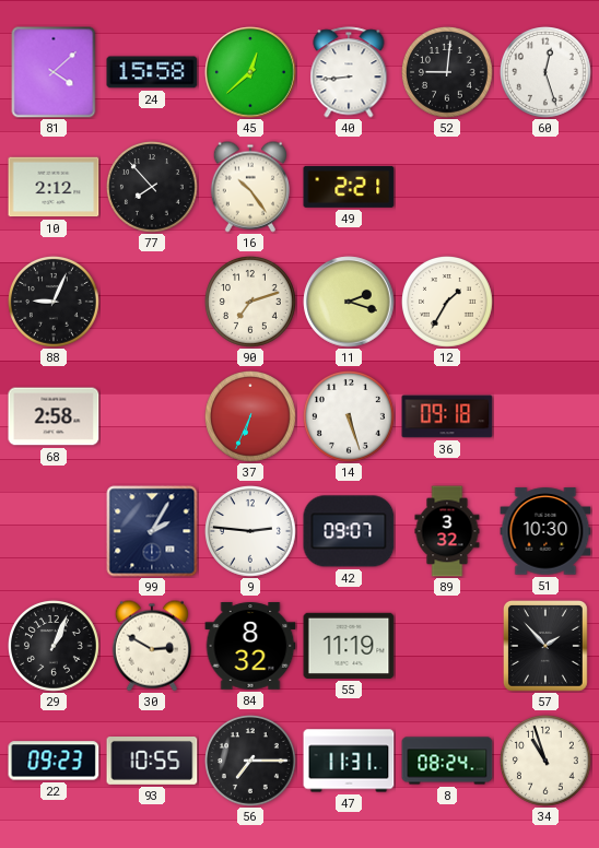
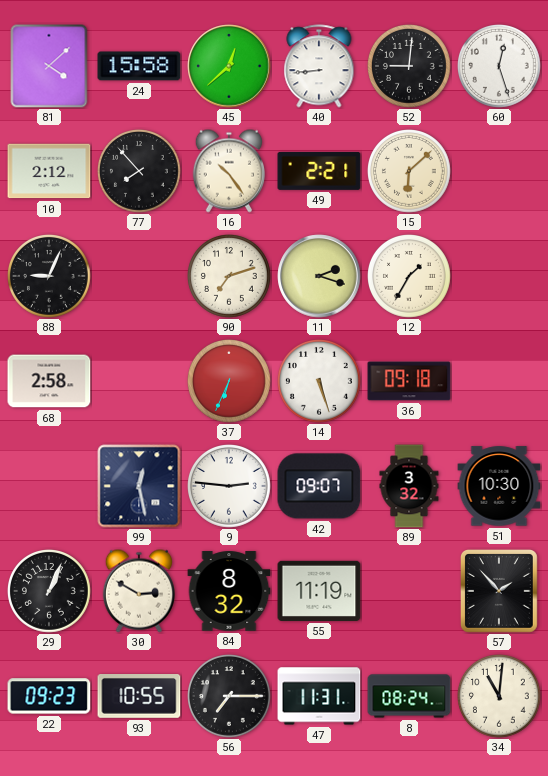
15: none -> 6:08 (410, 172)
99: 2:05 -> 12:28 (139, 486)
34: 10:57 -> 11:01 (500, 697)
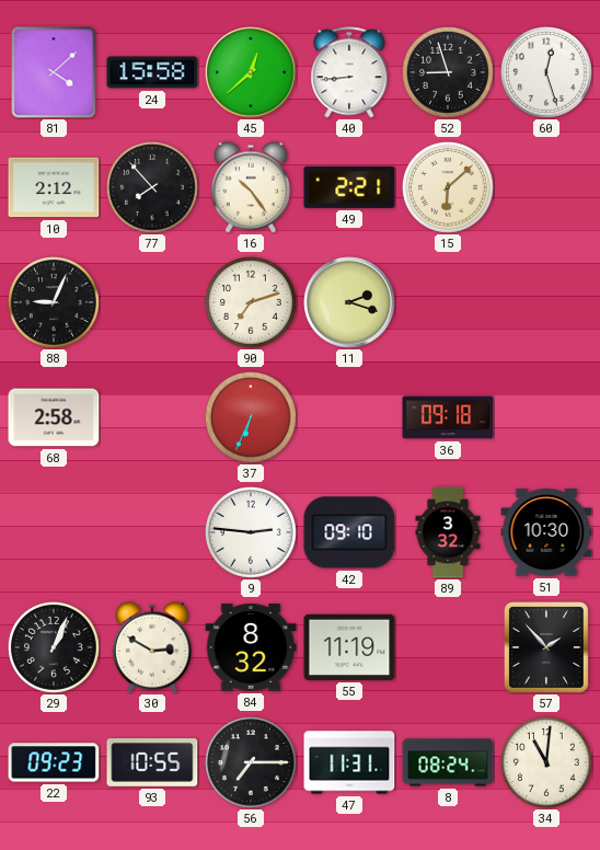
52: 9:01 -> 8:57 (449, 73)
12: 1:35 -> none (410, 277)
14: 5:27 -> none (320, 382)
99: 12:28 -> none (139, 486)
42: 09:07 -> 09:10 (349, 532)
